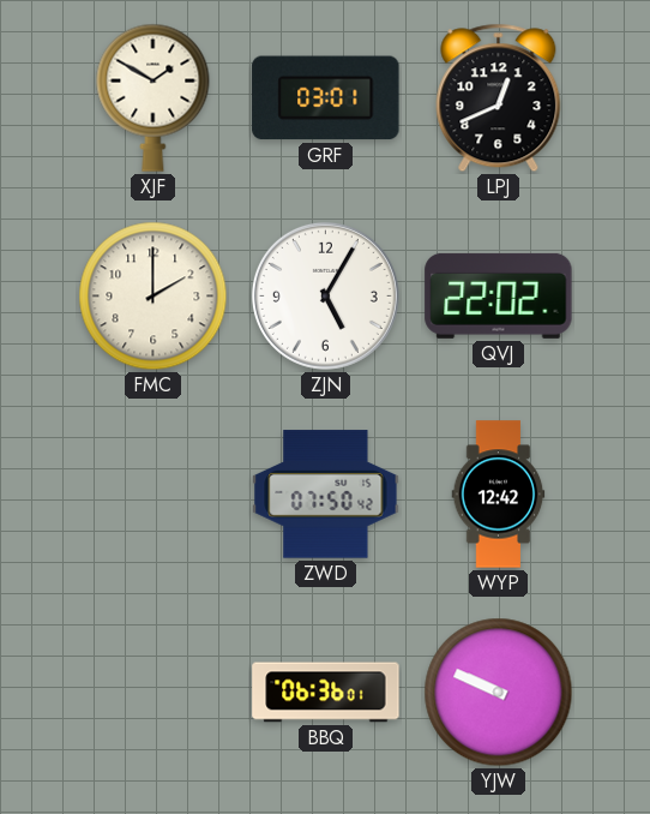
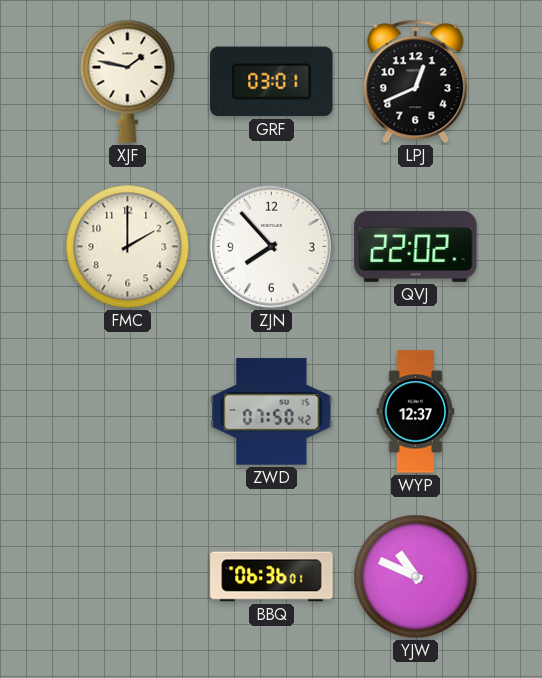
XJF: 1:50 -> 1:47 (128, 81)
ZJN: 5:05 -> 7:53 (271, 246)
WYP: 12:42 -> 12:37 (416, 412)
YJW: 9:49 -> 10:49 (416, 577)
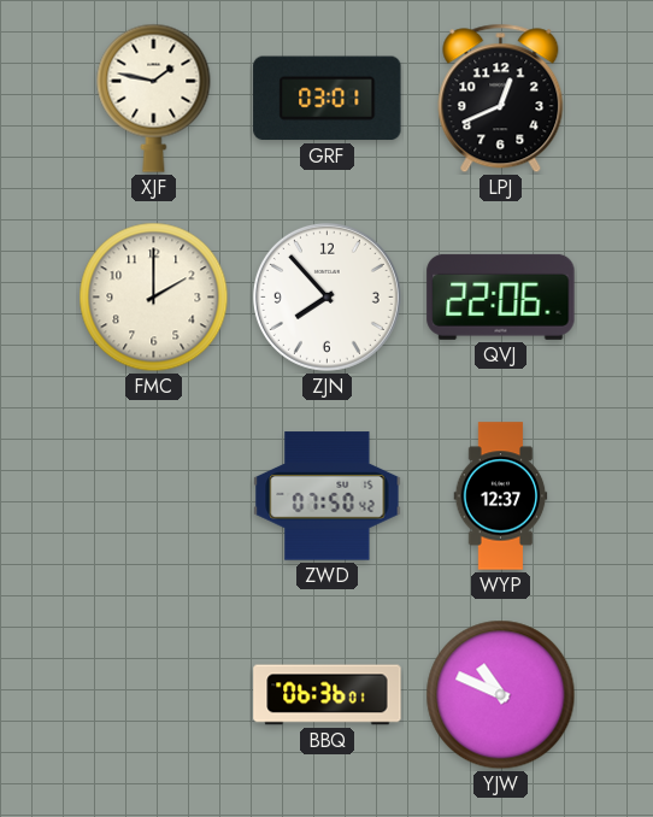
QVJ: 22:02 -> 22:06 (501, 296)
